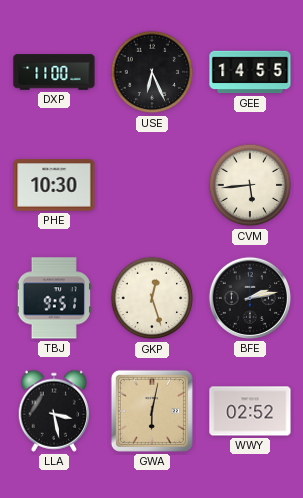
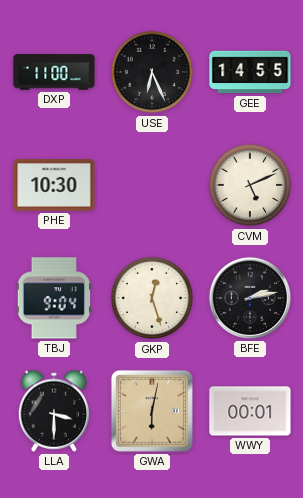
CVM: 5:44 -> 5:11 (250, 185)
TBJ: 9:51 -> 9:04 (53, 298)
LLA: 3:28 -> 3:30 (54, 411)
WWY: 02:52 -> 00:01 (250, 411)
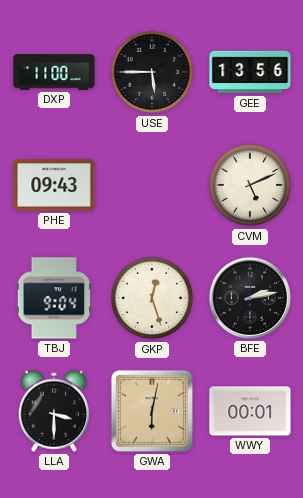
USE: 6:26 -> 5:45 (152, 72)
GEE: 14:55 -> 13:56 (250, 72)
PHE: 10:30 -> 09:43 (54, 185)
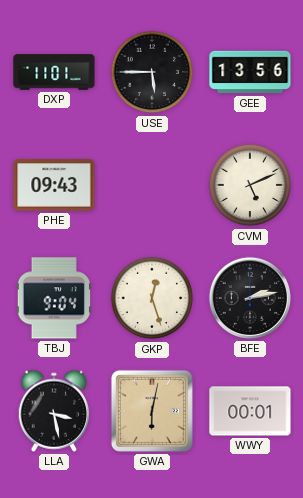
DXP: 11:00 -> 11:01 (54, 72)
LLA: 3:30 -> 3:28 (54, 411)
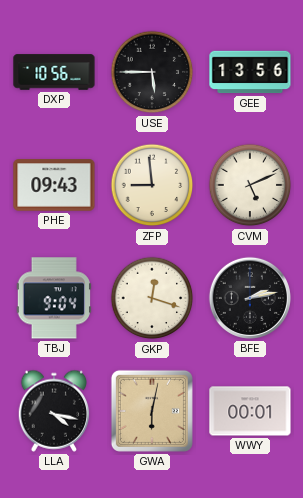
DXP: 11:01 -> 10:56 (54, 72)
ZFP: none -> 8:59 (152, 185)
GKP: 12:27 -> 12:18 (152, 298)
LLA: 3:28 -> 4:17 (54, 411)
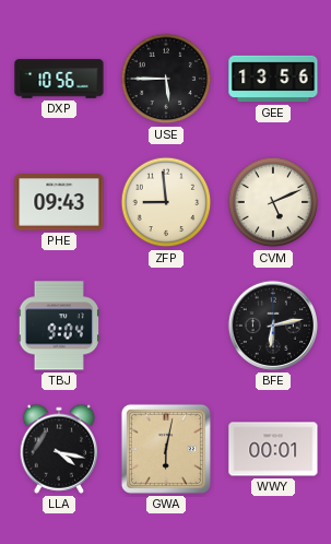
GKP: 12:18 -> none (152, 298)
BFE: 2:13 -> 6:13 (273, 326)
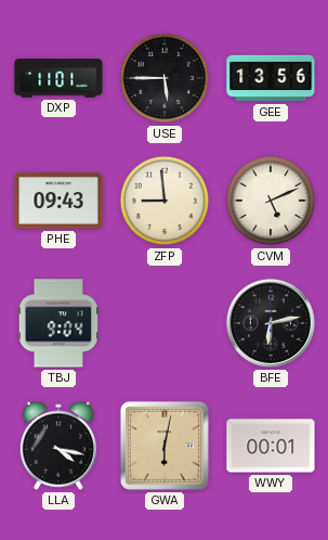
DXP: 10:56 -> 11:01 (58, 78)
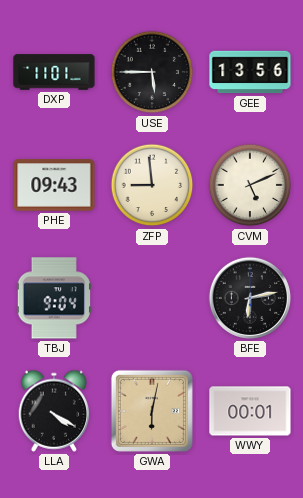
LLA: 4:17 -> 4:20 (54, 411)
